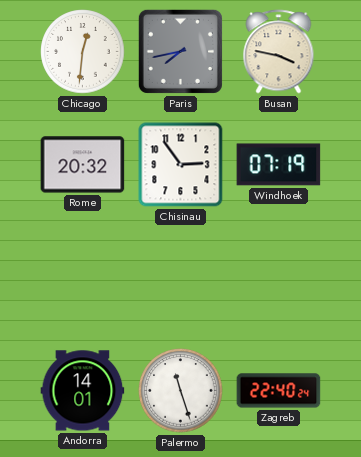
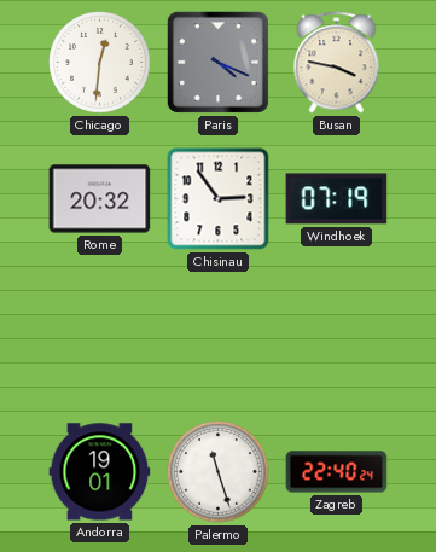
Paris: 7:43 -> 4:19 (217, 62)
Andorra: 14:01 -> 19:01 (100, 472)
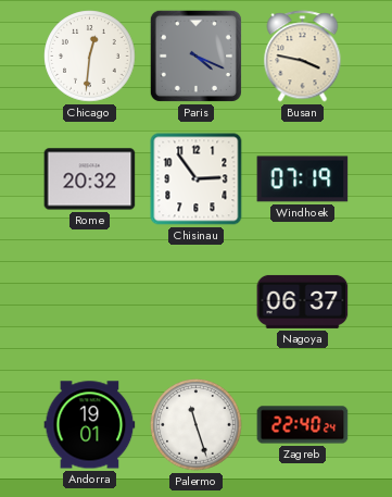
Nagoya: none -> 06:37 (303, 301)
